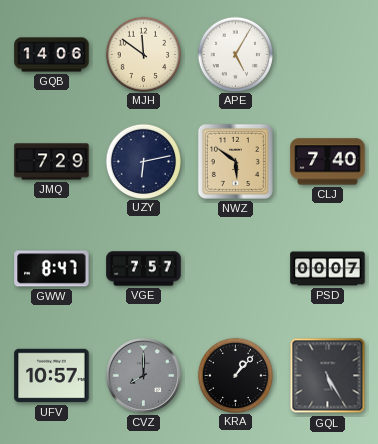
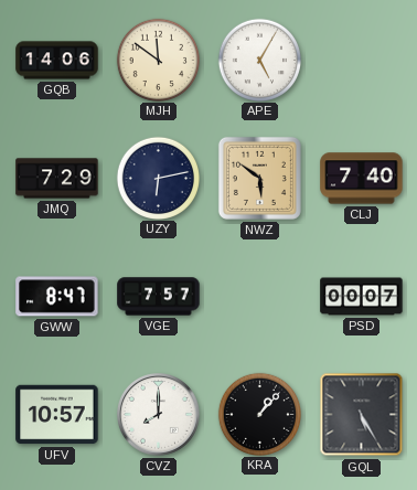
CVZ dial: grey -> white (159, 415)
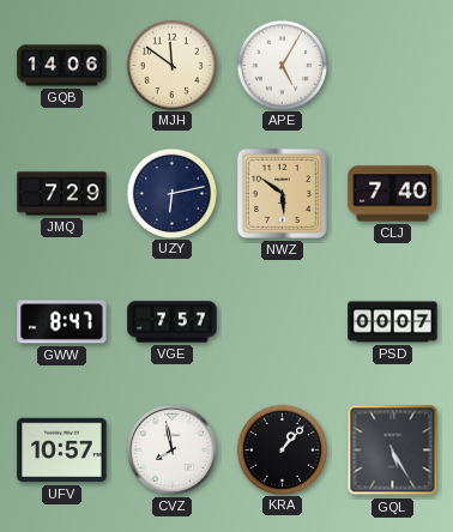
CVZ: 8:00 -> 7:58 (173, 451)
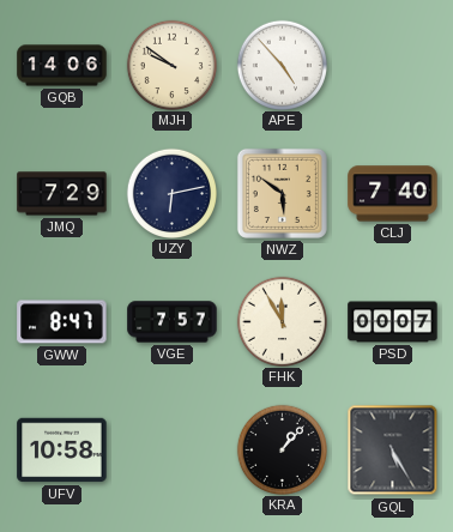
MJH: 11:51 -> 9:51 (171, 65)
APE: 5:05 -> 4:53 (282, 65)
FHK: none -> 11:55 (282, 321)
UFV: 10:57 -> 10:58 (62, 451)
CVZ: 7:58 -> none (173, 451)
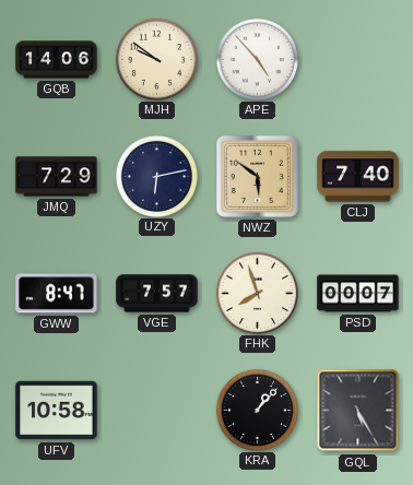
FHK: 11:55 -> 7:57 (257, 293)
